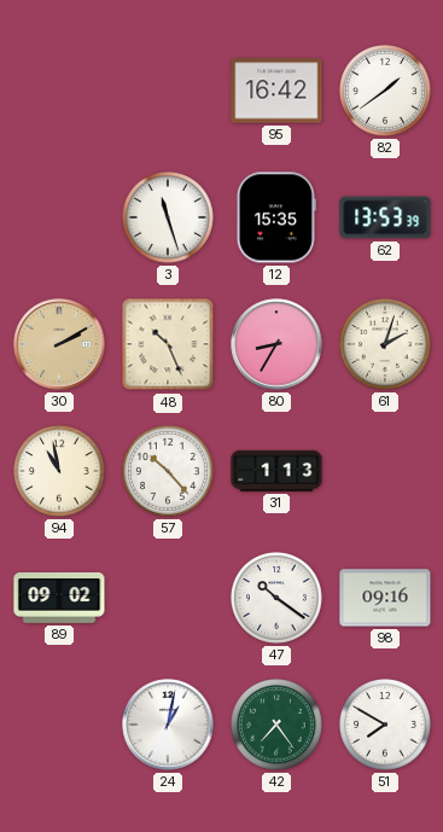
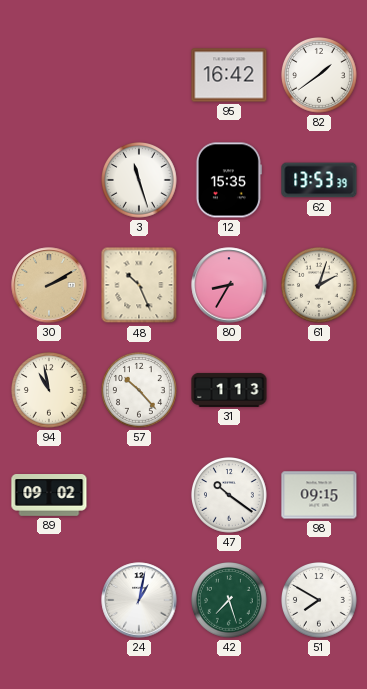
98: 09:16 -> 09:15 (319, 495)
42: 7:24 -> 7:27 (230, 601)
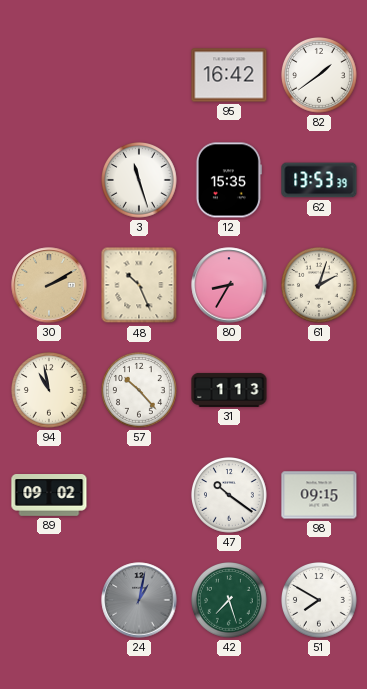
24 dial: white -> grey (139, 600)
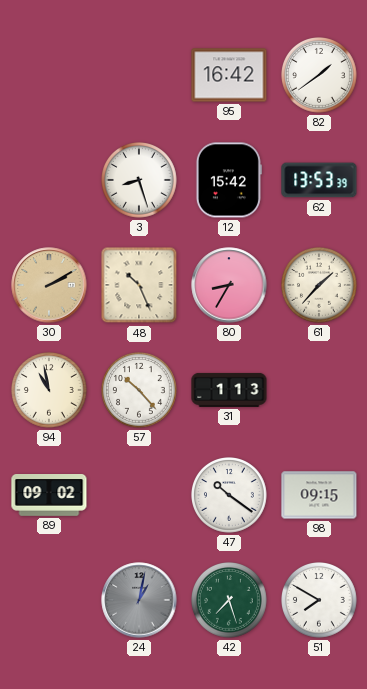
3: 11:27 -> 8:27 (140, 181)
12: 15:35 -> 15:42 (229, 180)
61: 2:03 -> 1:37 (320, 286)
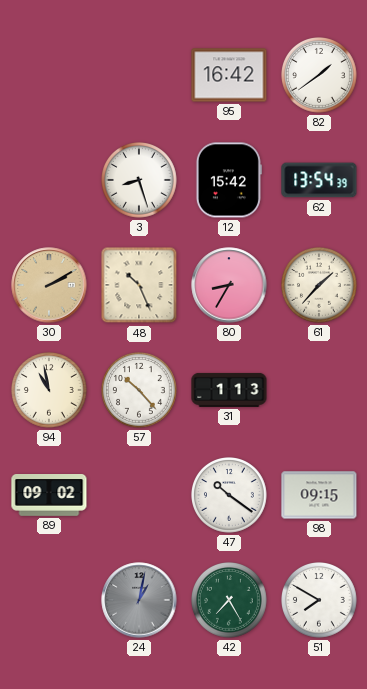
62: 13:53 -> 13:54 (319, 180)
42: 7:27 -> 7:25 (230, 601)
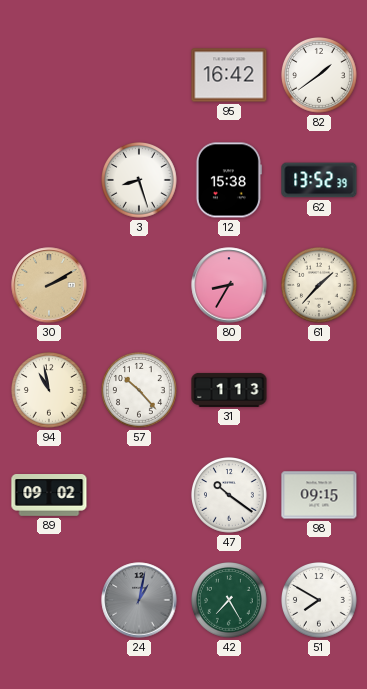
12: 15:42 -> 15:38 (229, 180)
62: 13:54 -> 13:52 (319, 180)
48: 10:26 -> none (139, 285)
